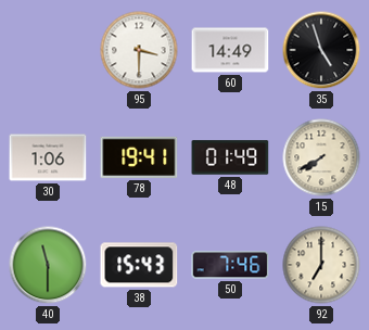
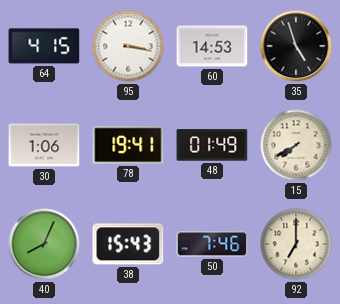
64: none -> 4:15 (44, 46)
95: 3:30 -> 3:17 (128, 46)
60: 14:49 -> 14:53 (212, 46)
40: 11:30 -> 8:04 (44, 244)
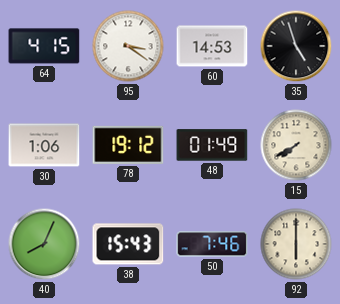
95: 3:17 -> 3:21 (128, 46)
78: 19:41 -> 19:12 (128, 145)
92: 7:00 -> 6:00 (296, 244)
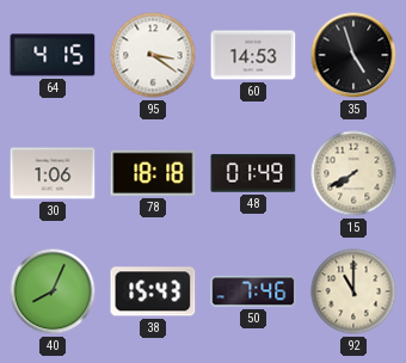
78: 19:12 -> 18:18 (153, 173)
92: 6:00 -> 11:00 (353, 291)
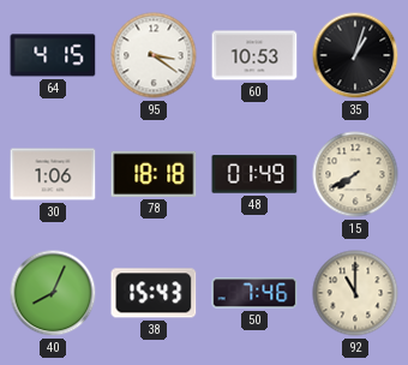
60: 14:53 -> 10:53 (254, 55)
35: 4:57 -> 1:03 (355, 55)
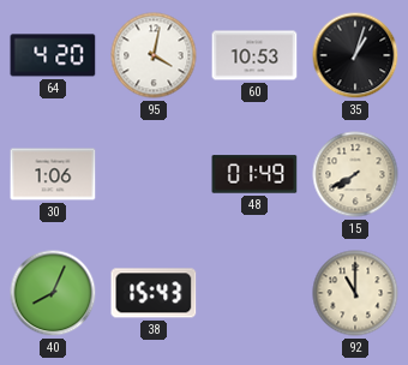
64: 4:15 -> 4:20 (53, 55)
95: 3:21 -> 4:02 (154, 55)
78: 18:18 -> none (154, 174)
50: 7:46 -> none (254, 293)
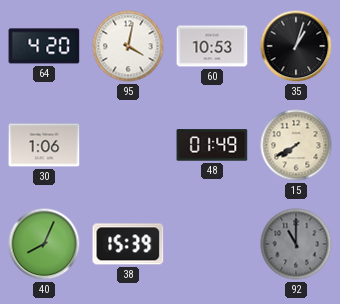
38: 15:43 -> 15:39 (128, 244)
92 dial: cream -> grey (296, 244)
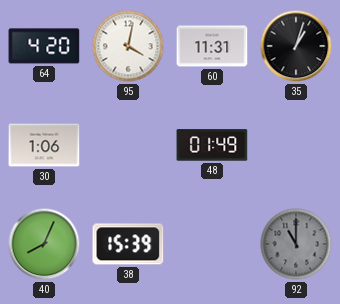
60: 10:53 -> 11:31 (212, 46)
15: 7:40 -> none (296, 145)
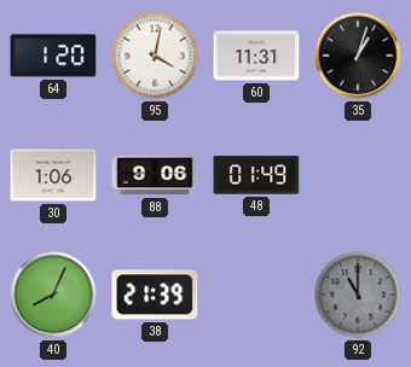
64: 4:20 -> 1:20 (53, 56)
88: none -> 9:06 (155, 175)
38: 15:39 -> 21:39 (155, 295)
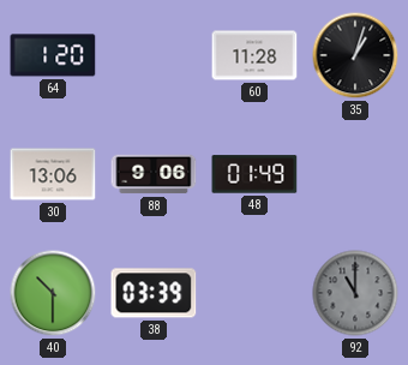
95: 4:02 -> none (155, 56)
60: 11:31 -> 11:28 (254, 55)
30: 1:06 -> 13:06 (53, 174)
40: 8:04 -> 10:30 (53, 293)
38: 21:39 -> 03:39 (154, 293)
